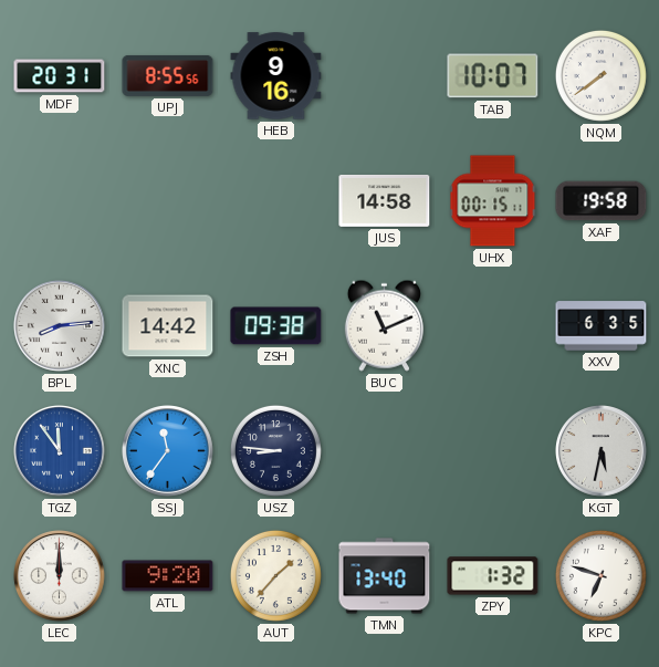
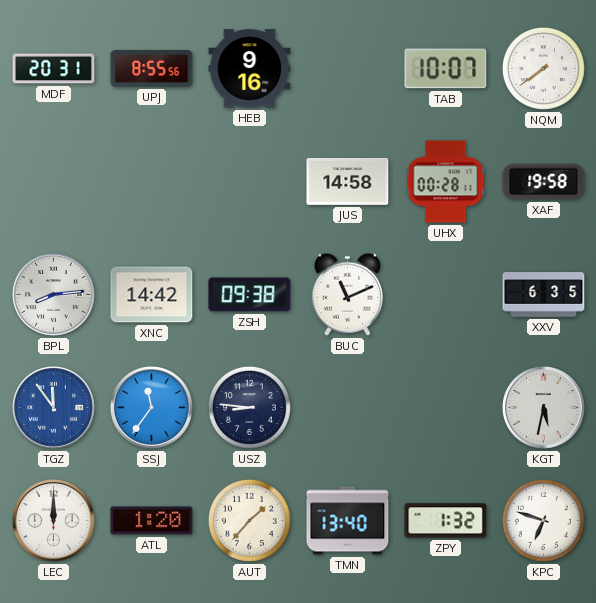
UHX: 00:15 -> 00:28 (446, 182)
ATL: 9:20 -> 1:20 (152, 521)
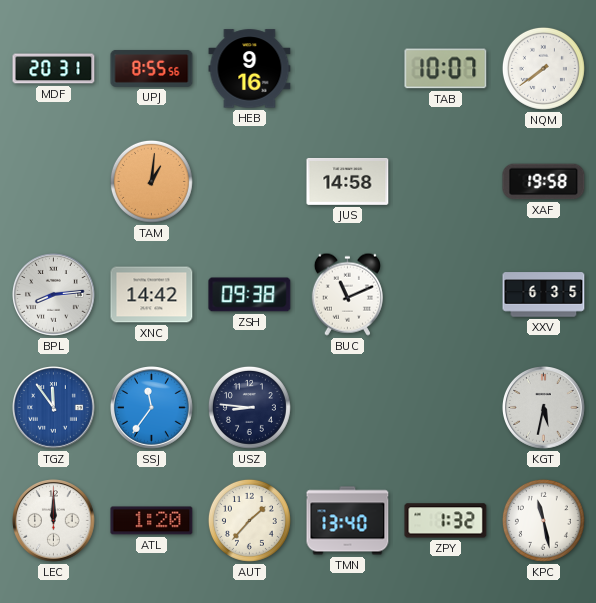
TAM: none -> 1:01 (151, 181)
UHX: 00:28 -> none (446, 182)
KPC: 6:48 -> 11:28 (543, 520)
